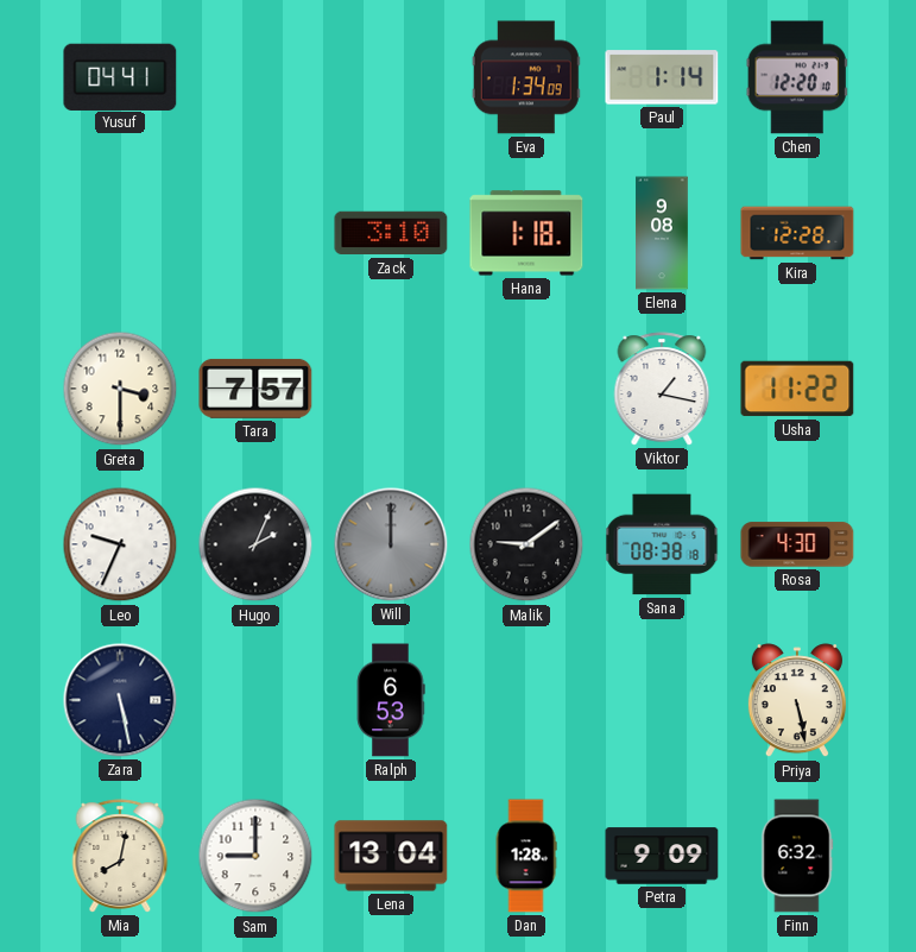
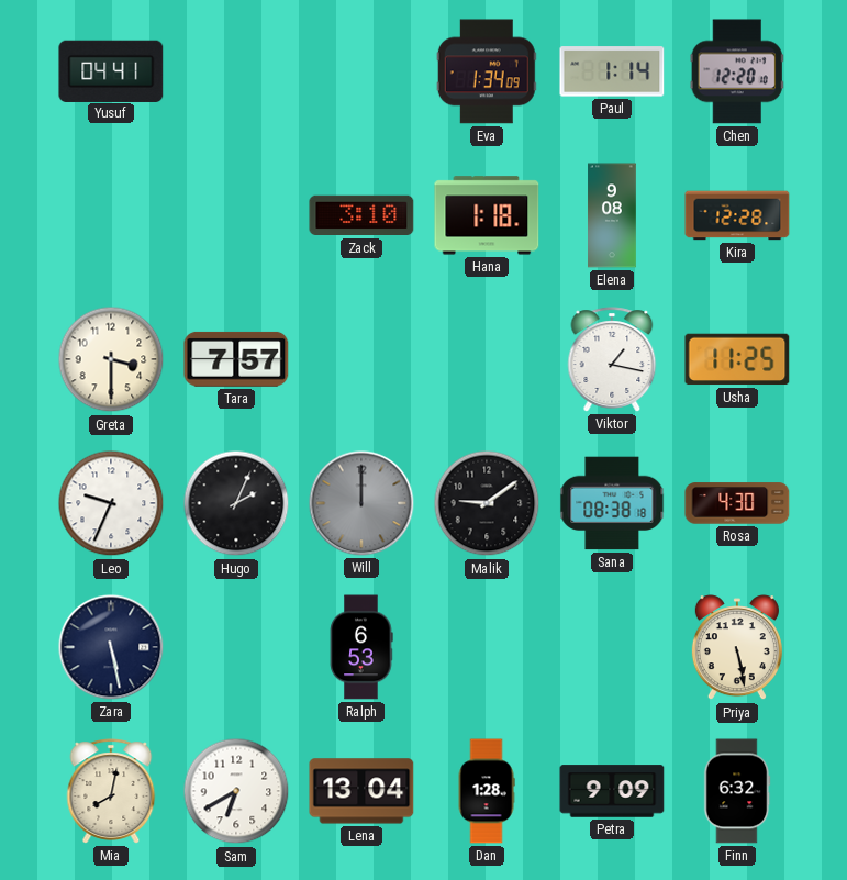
Usha: 11:22 -> 11:25 (737, 359)
Sam: 9:00 -> 6:40 (236, 791)
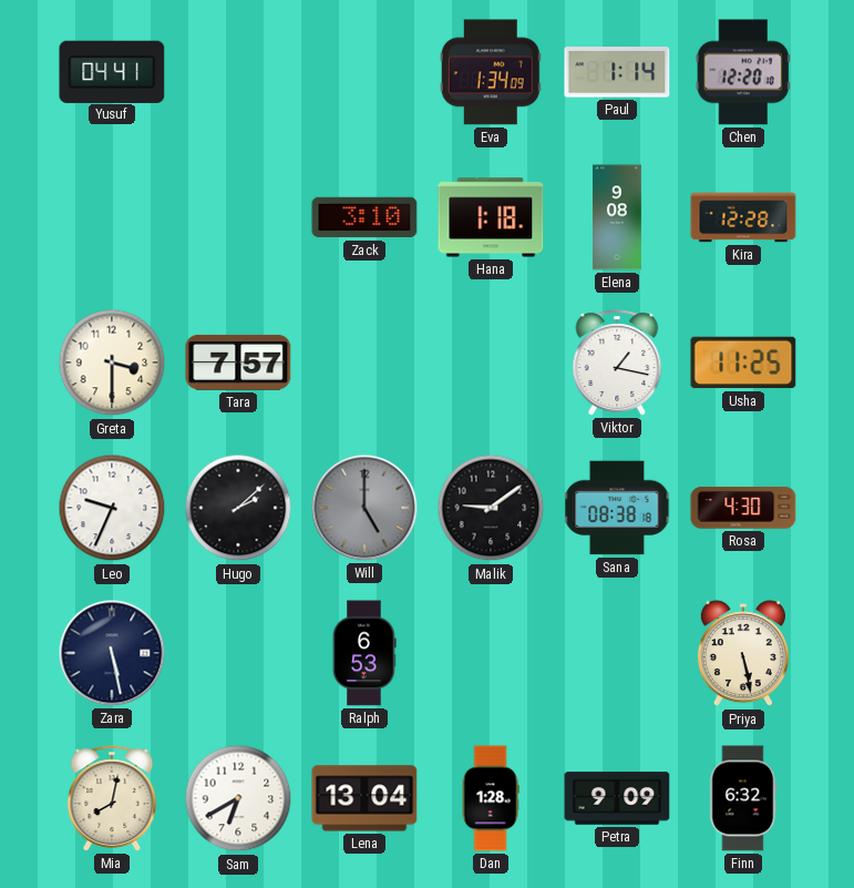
Hugo: 2:04 -> 2:08 (238, 508)
Will: 12:00 -> 5:00 (364, 508)
